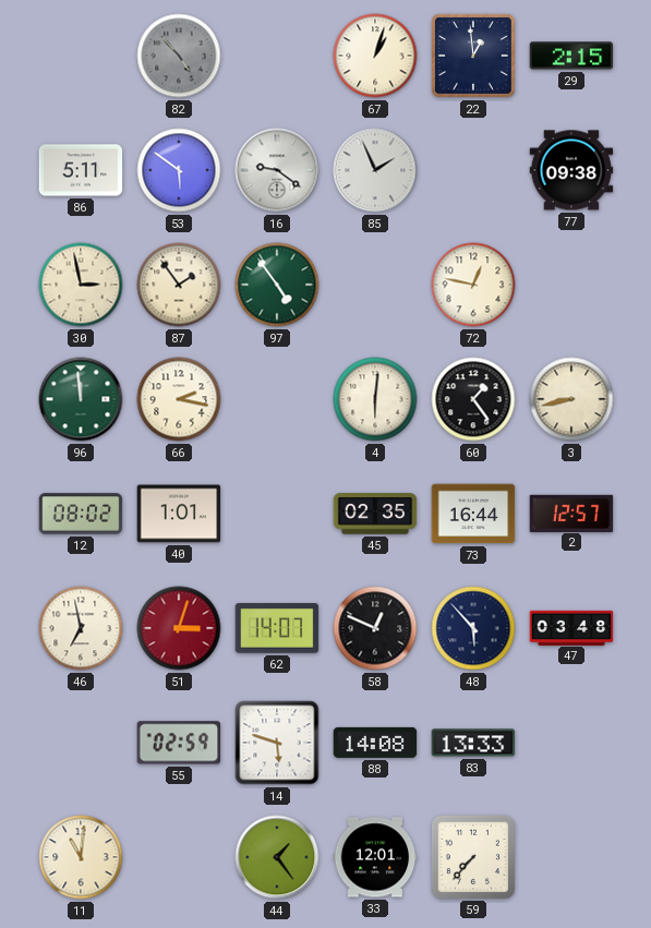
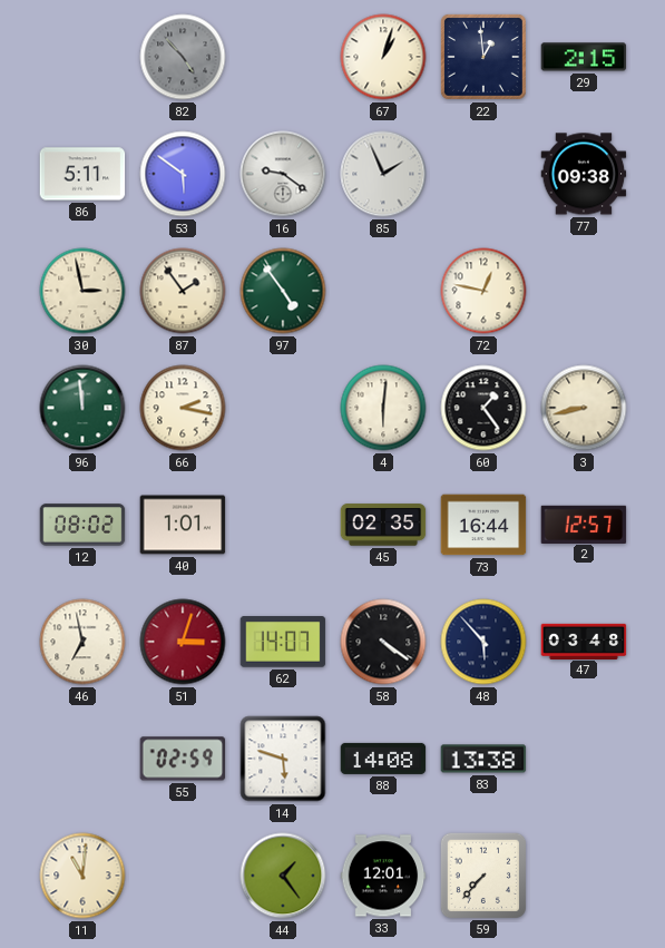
58: 12:49 -> 4:21 (383, 642)
83: 13:33 -> 13:38 (483, 759)
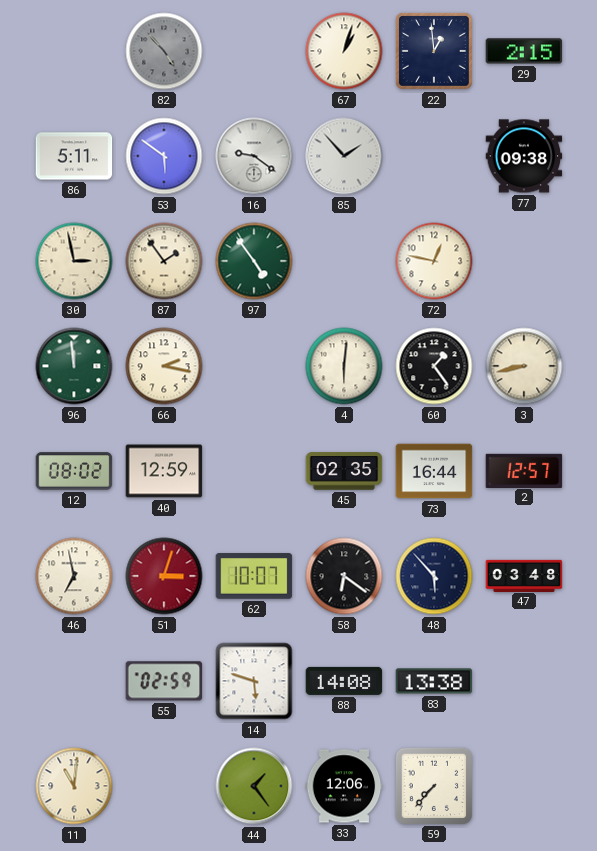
85: 1:56 -> 1:53 (344, 156)
40: 1:01 -> 12:59 (164, 471)
62: 14:07 -> 10:07 (254, 576)
58: 4:21 -> 6:21 (344, 576)
33: 12:01 -> 12:06 (344, 786)
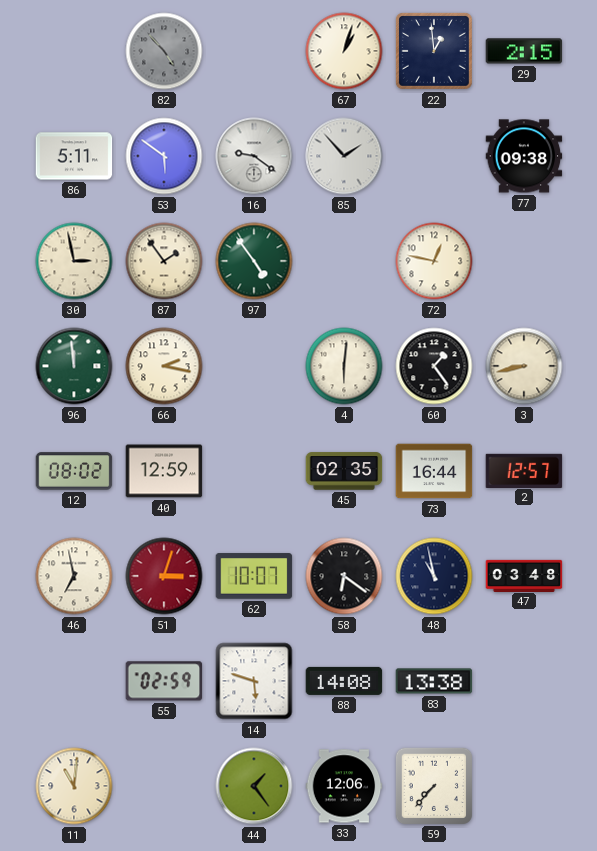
48: 5:53 -> 10:58 (434, 576)
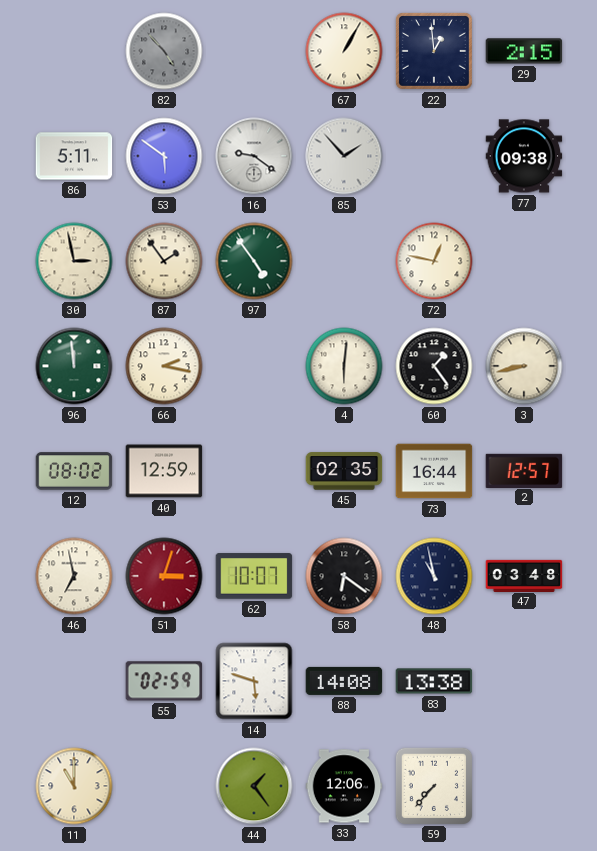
67: 1:03 -> 1:05 (344, 51)
11: 11:01 -> 11:00 (74, 786)
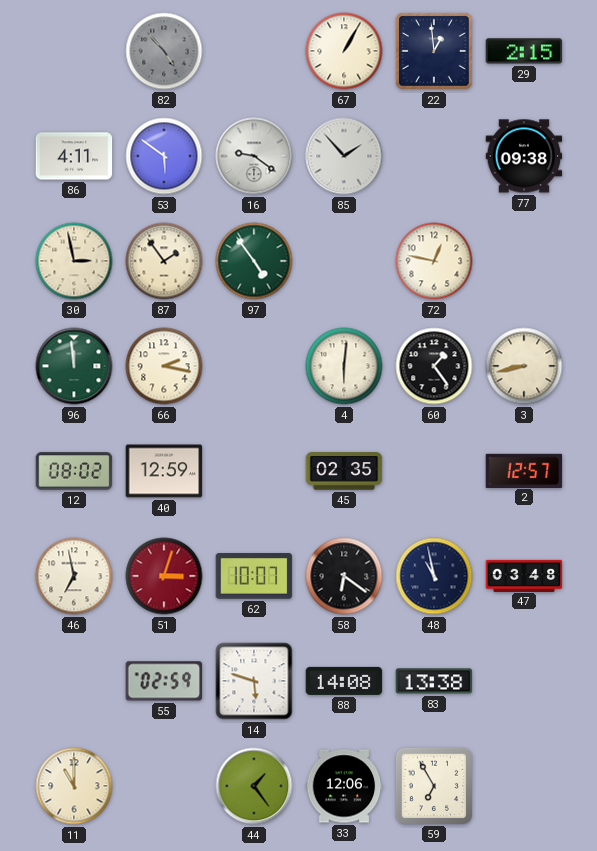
86: 5:11 -> 4:11 (74, 156)
73: 16:44 -> none (434, 471)
59: 7:37 -> 6:55 (433, 785)
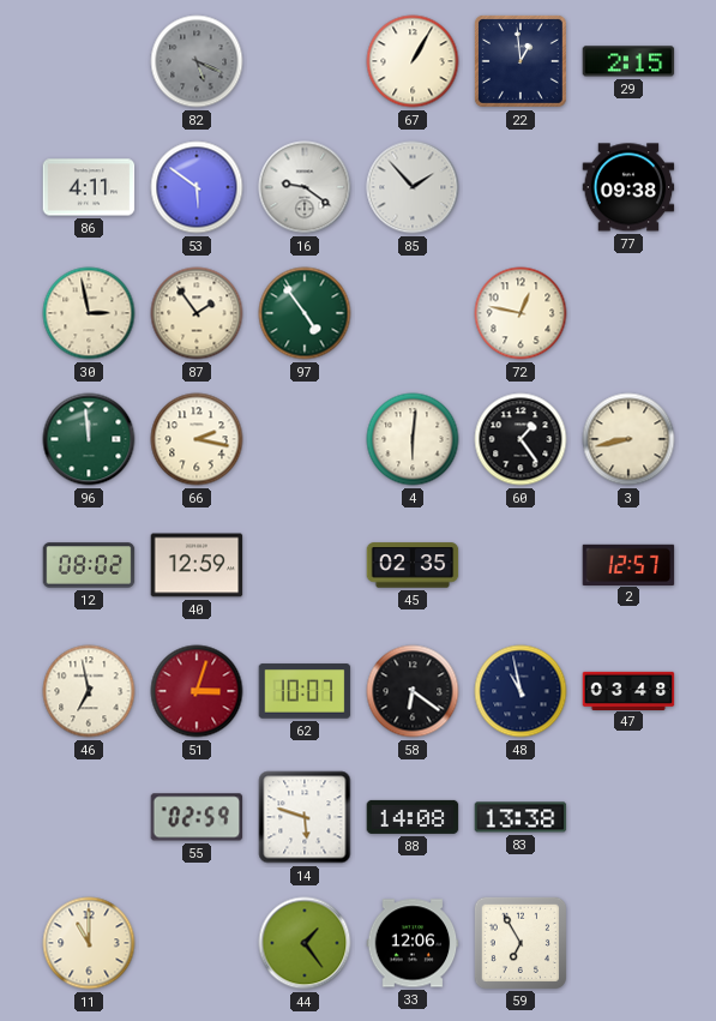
82: 4:53 -> 5:19 (197, 61)
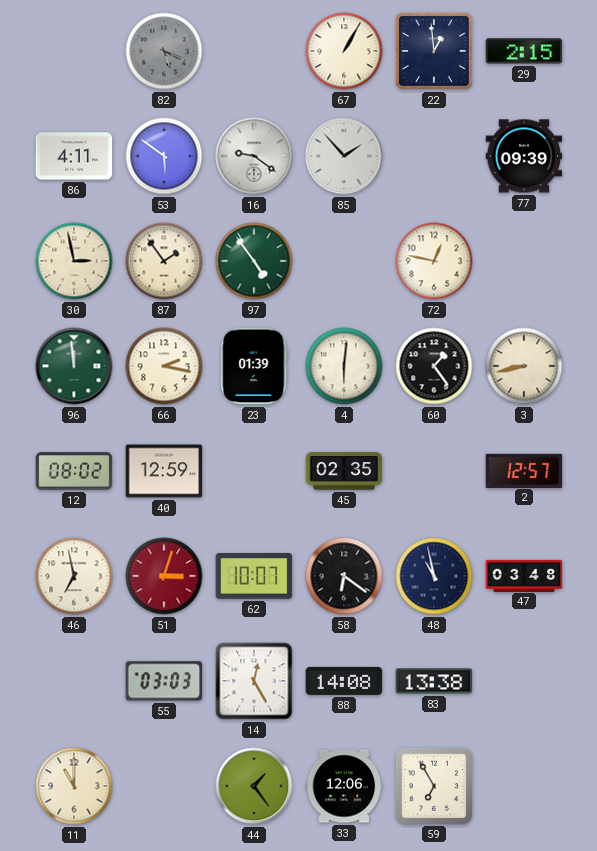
77: 09:38 -> 09:39 (524, 156)
23: none -> 01:39 (254, 366)
55: 02:59 -> 03:03 (164, 681)
14: 5:48 -> 12:25 (254, 681)
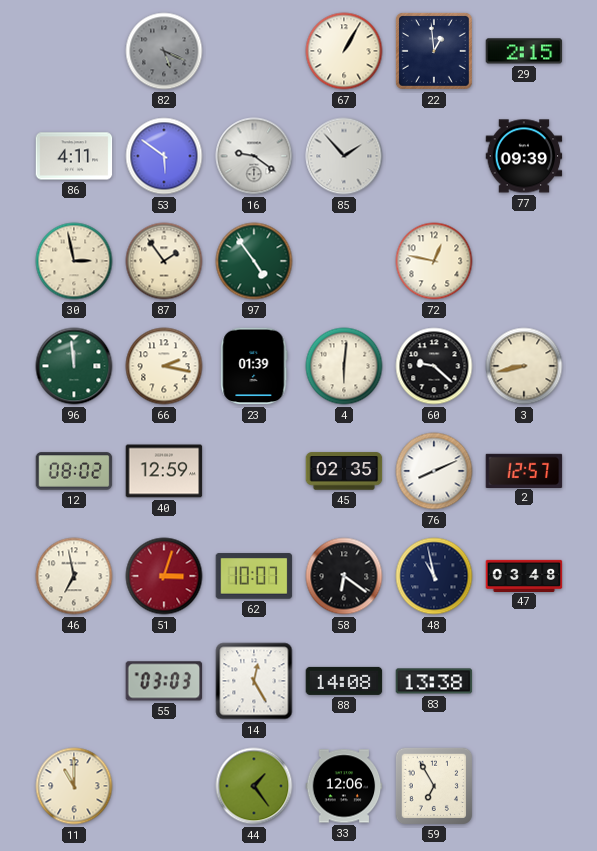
60: 1:24 -> 9:22 (434, 366)
76: none -> 8:11 (434, 471)
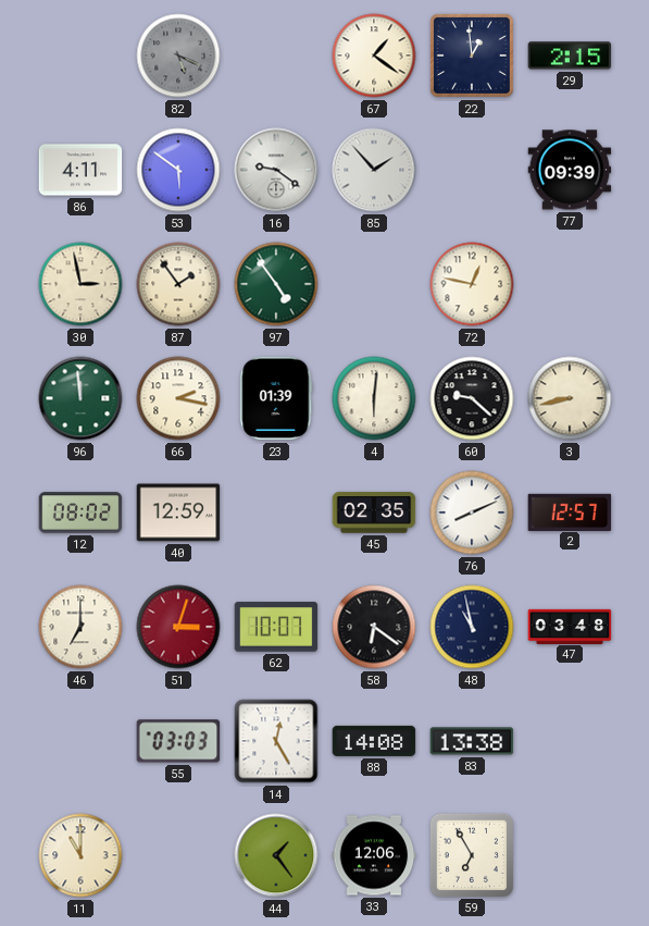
67: 1:05 -> 1:21 (374, 55)
46: 6:58 -> 7:00 (80, 627)
